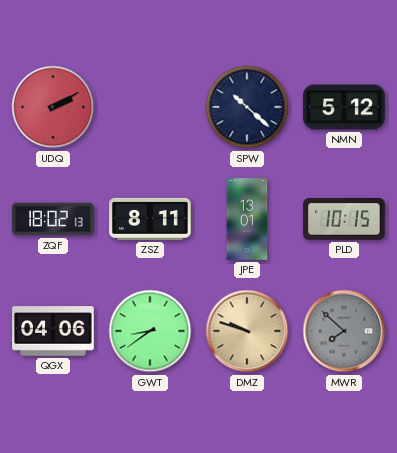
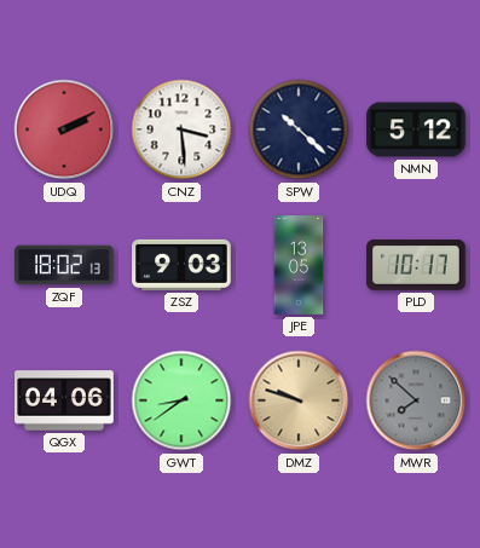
CNZ: none -> 3:29 (181, 129)
ZSZ: 8:11 -> 9:03 (181, 265)
JPE: 13:01 -> 13:05 (299, 265)
PLD: 10:15 -> 10:17 (416, 266)
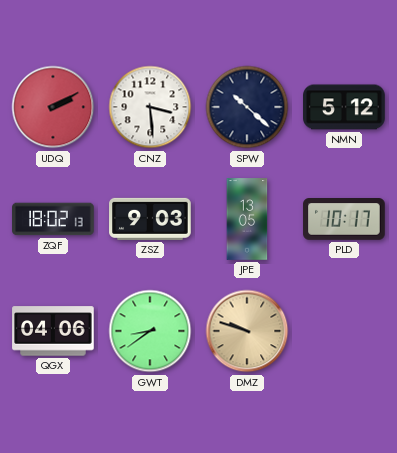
MWR: 7:52 -> none (416, 400)
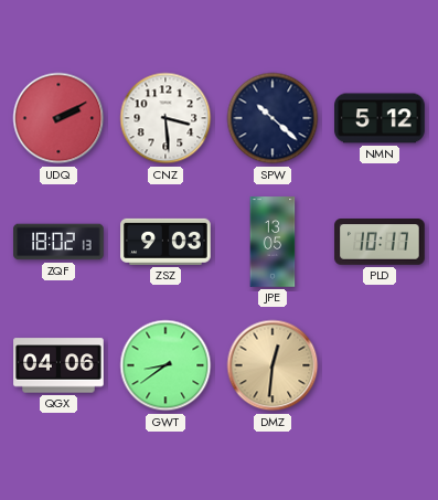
DMZ: 9:48 -> 12:31 (273, 365)
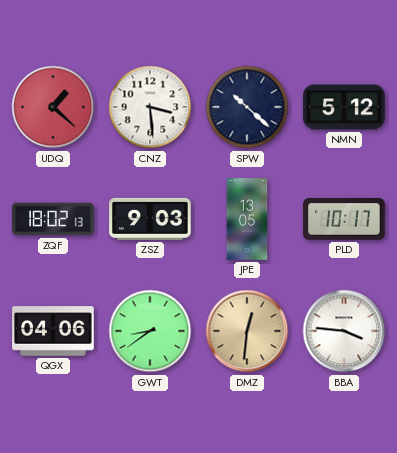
UDQ: 2:10 -> 1:22 (53, 107)
BBA: none -> 3:46 (344, 331)
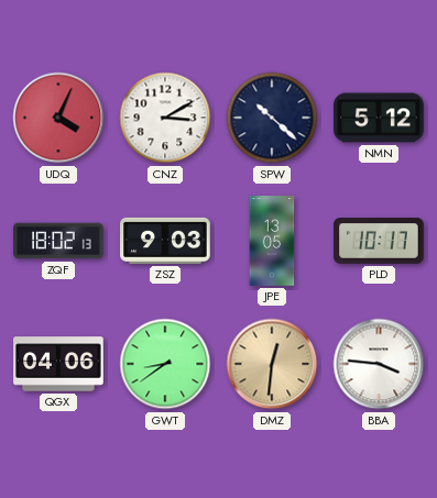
UDQ: 1:22 -> 4:04 (58, 118)
CNZ: 3:29 -> 3:10 (165, 118)
